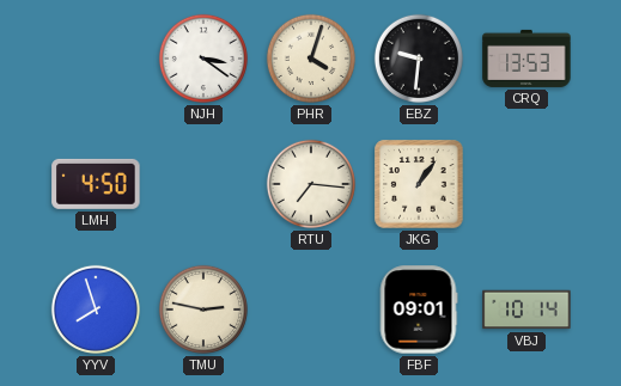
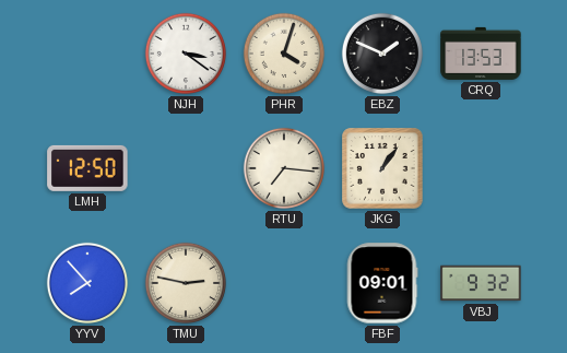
EBZ: 9:31 -> 1:49 (382, 54)
LMH: 4:50 -> 12:50 (87, 168)
YYV: 7:57 -> 7:53 (87, 283)
VBJ: 10:14 -> 9:32 (481, 283)
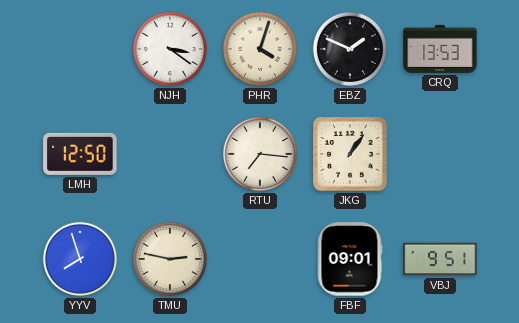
YYV: 7:53 -> 7:57 (80, 259)
VBJ: 9:32 -> 9:51 (440, 259)
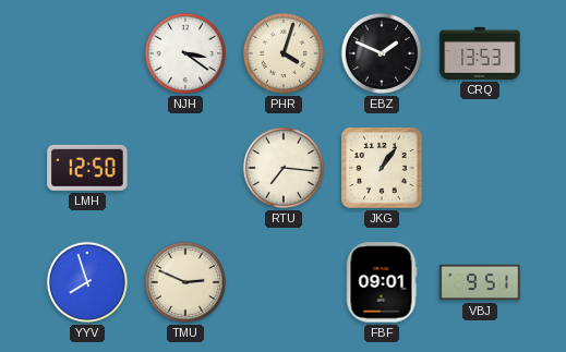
TMU: 2:47 -> 2:49 (185, 282)
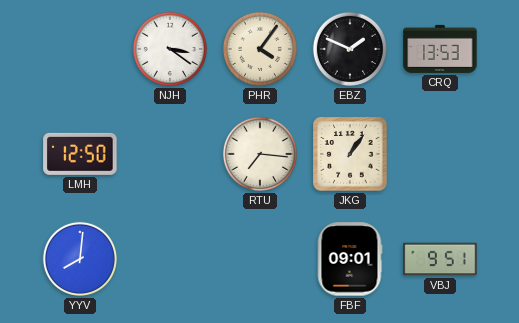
PHR: 4:03 -> 4:06 (260, 49)
YYV: 7:57 -> 8:01 (80, 259)
TMU: 2:49 -> none (185, 282)
